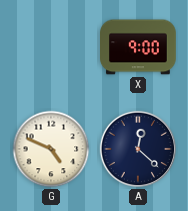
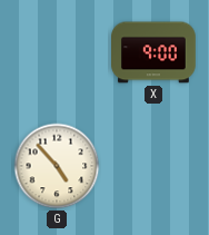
G: 4:49 -> 4:53 (57, 166)
A: 12:22 -> none (138, 149)
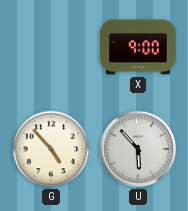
U: none -> 5:53 (138, 149)
